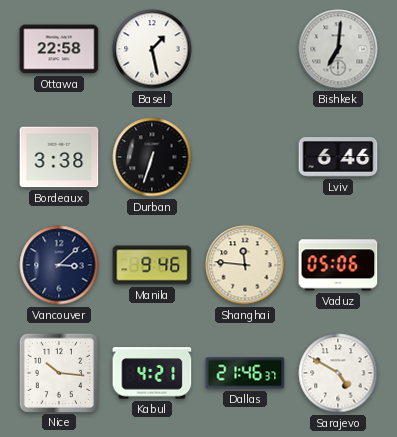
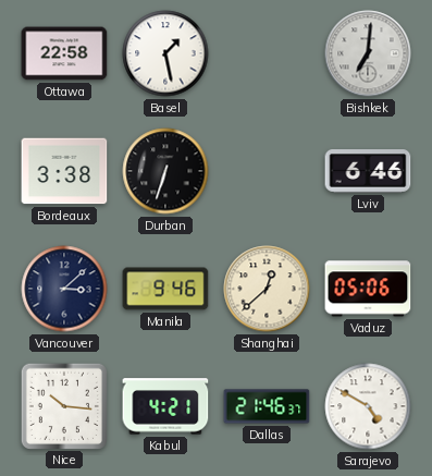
Shanghai: 11:46 -> 12:38 (267, 289)
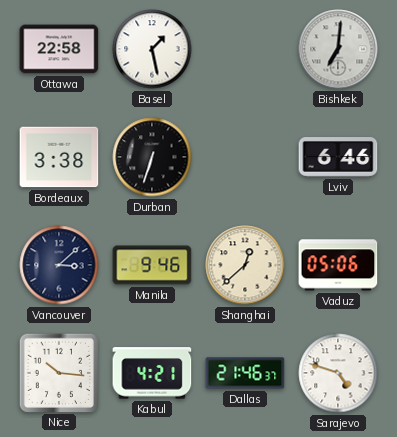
Sarajevo: 4:50 -> 4:48 (338, 373)
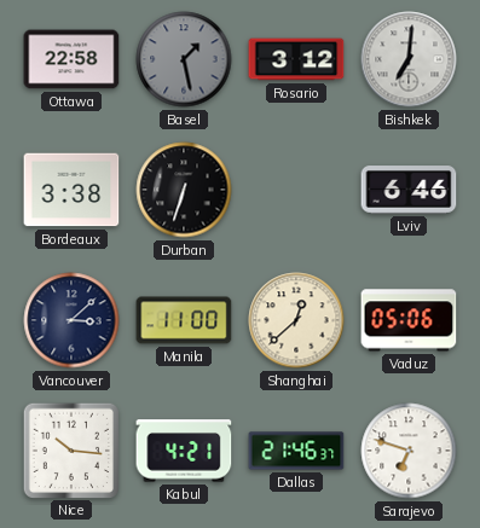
Basel dial: white -> grey (184, 59)
Rosario: none -> 3:12 (296, 59)
Manila: 9:46 -> 11:00 (184, 320)
Sarajevo: 4:48 -> 6:48 (409, 451)
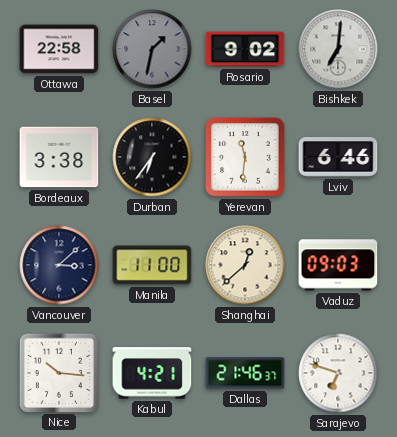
Basel: 1:28 -> 1:32 (152, 49)
Rosario: 3:12 -> 9:02 (245, 49)
Durban: 6:33 -> 6:36 (152, 157)
Yerevan: none -> 11:31 (246, 158)
Vaduz: 05:06 -> 09:03 (338, 265)
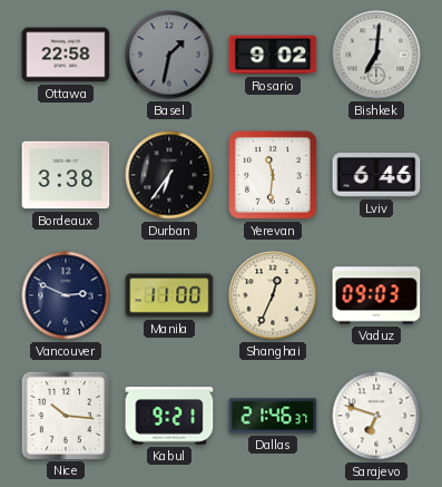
Vancouver: 3:08 -> 2:49 (66, 295)
Shanghai: 12:38 -> 12:34 (273, 295)
Kabul: 4:21 -> 9:21 (169, 416)
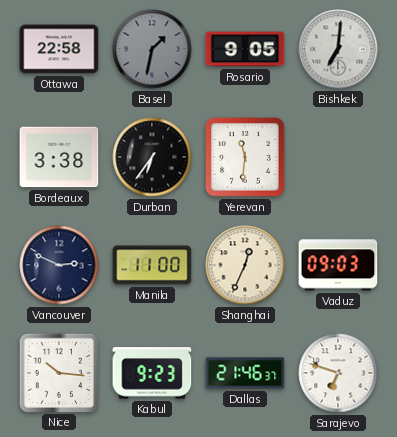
Rosario: 9:02 -> 9:05 (245, 49)
Lviv: 6:46 -> none (376, 175)
Kabul: 9:21 -> 9:23 (152, 373)
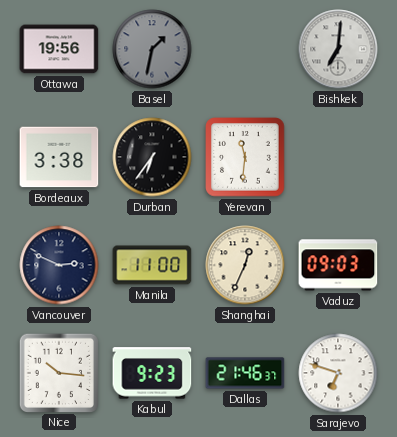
Ottawa: 22:58 -> 19:56 (59, 49)
Rosario: 9:05 -> none (245, 49)
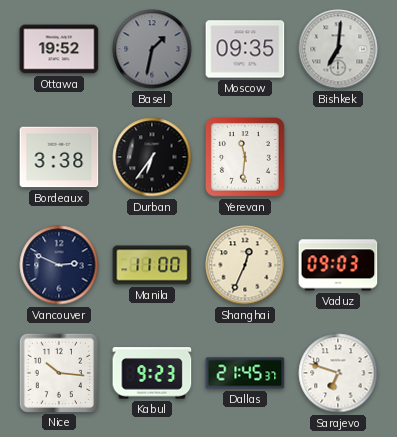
Ottawa: 19:56 -> 19:52 (59, 49)
Moscow: none -> 09:35 (245, 49)
Dallas: 21:46 -> 21:45 (245, 373)
